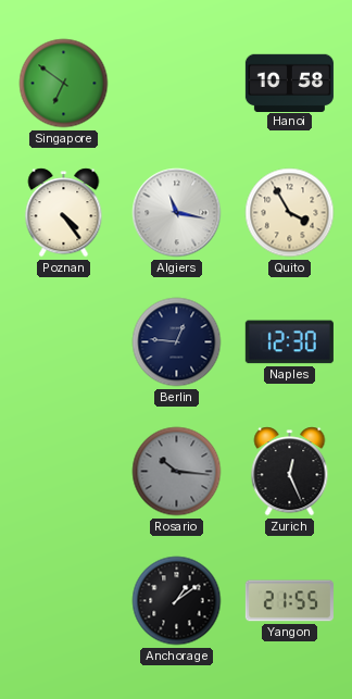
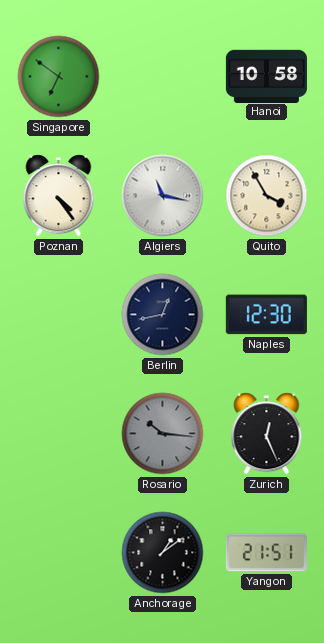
Berlin: 12:46 -> 12:43 (163, 315)
Yangon: 21:55 -> 21:51 (266, 553)
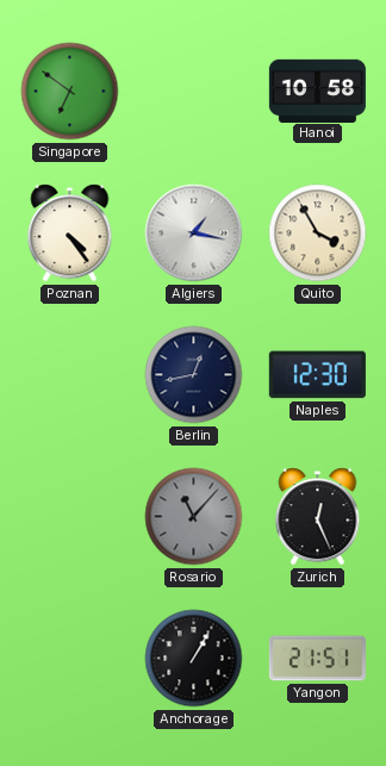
Algiers: 11:17 -> 1:17 (194, 233)
Rosario: 10:16 -> 11:07 (194, 517)
Anchorage: 1:09 -> 1:05 (194, 659)
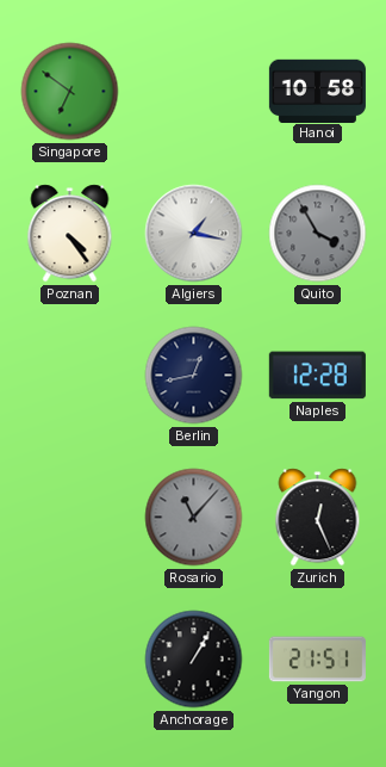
Quito dial: cream -> grey (318, 234)
Naples: 12:30 -> 12:28 (317, 376)
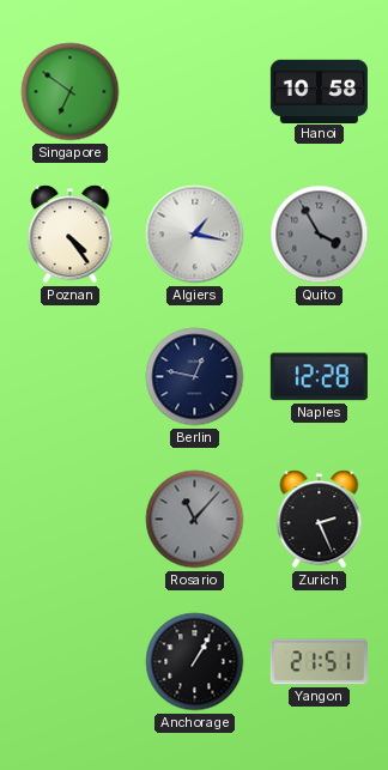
Berlin: 12:43 -> 12:47 (195, 377)
Zurich: 12:26 -> 2:26 (320, 520)
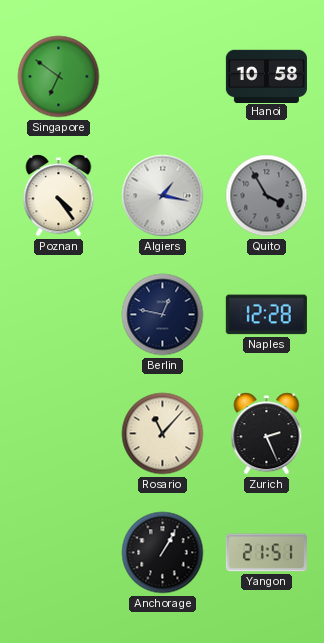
Rosario dial: grey -> cream (163, 434)
